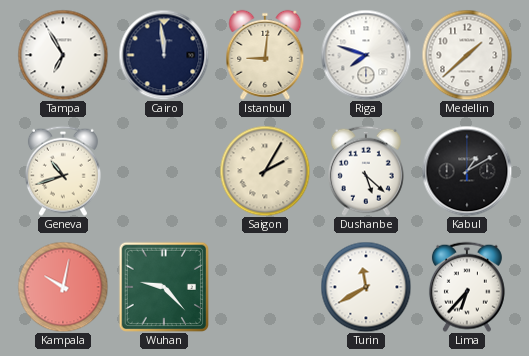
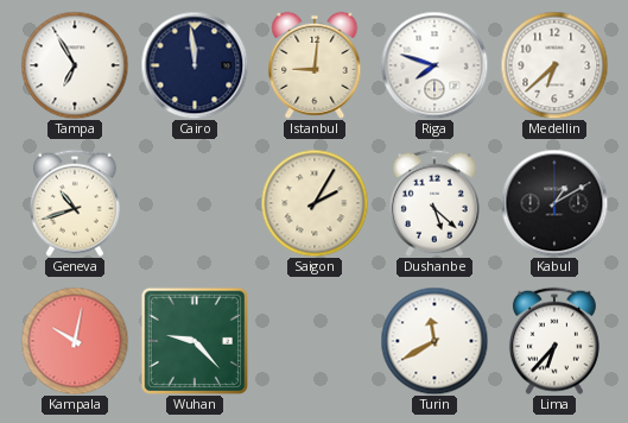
Medellin: 1:38 -> 6:38 (554, 65)
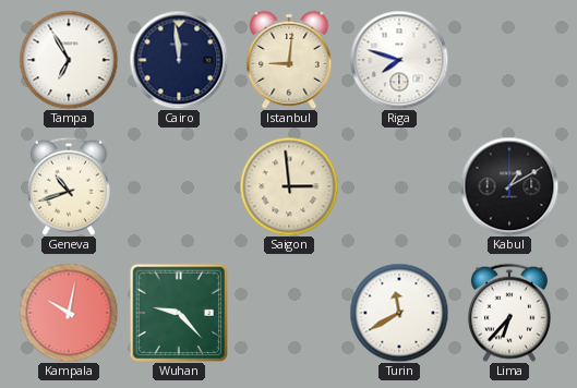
Medellin: 6:38 -> none (554, 65)
Saigon: 2:05 -> 2:59 (289, 186)
Dushanbe: 5:22 -> none (434, 203)
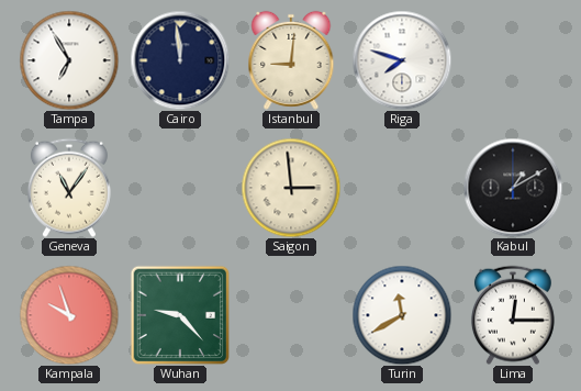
Geneva: 10:42 -> 11:06 (69, 188)
Kampala: 10:02 -> 9:57 (69, 315)
Lima: 6:37 -> 12:15 (513, 315)
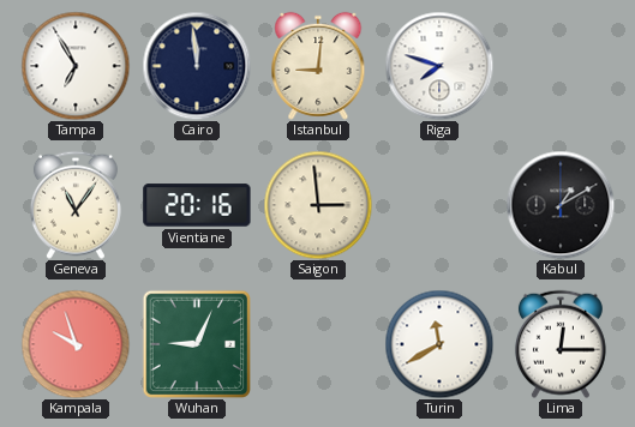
Vientiane: none -> 20:16 (197, 205)
Wuhan: 9:23 -> 9:04 (196, 343)
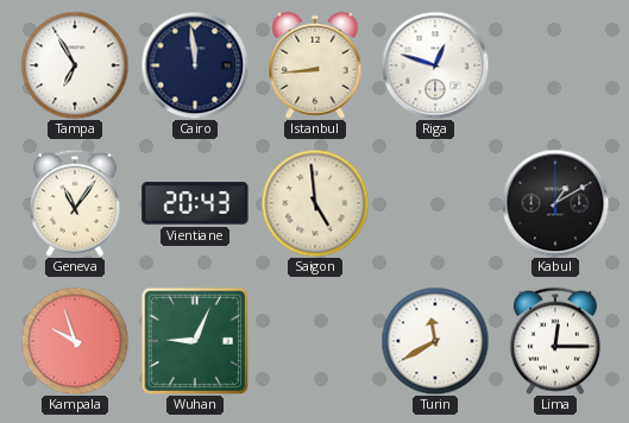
Istanbul: 9:01 -> 8:44 (315, 65)
Riga: 7:48 -> 12:48 (435, 65)
Vientiane: 20:16 -> 20:43 (195, 203)
Saigon: 2:59 -> 4:59 (315, 203)
